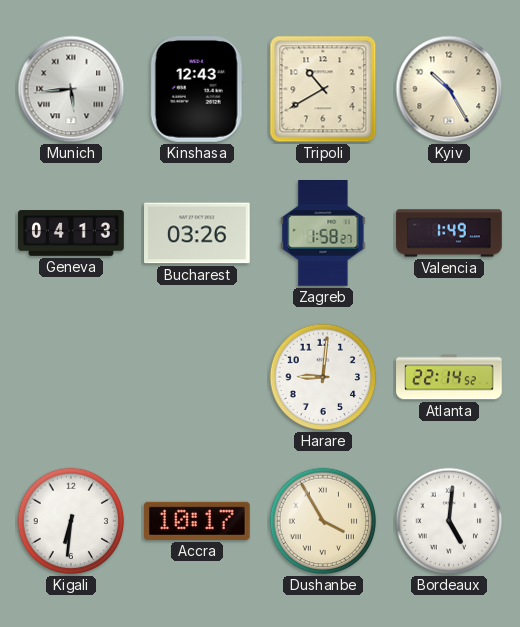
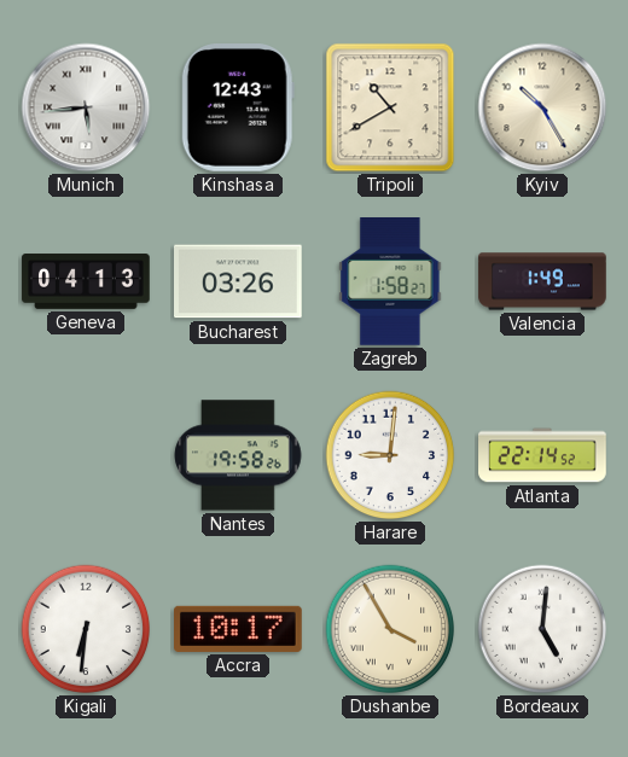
Nantes: none -> 19:58 (238, 455)
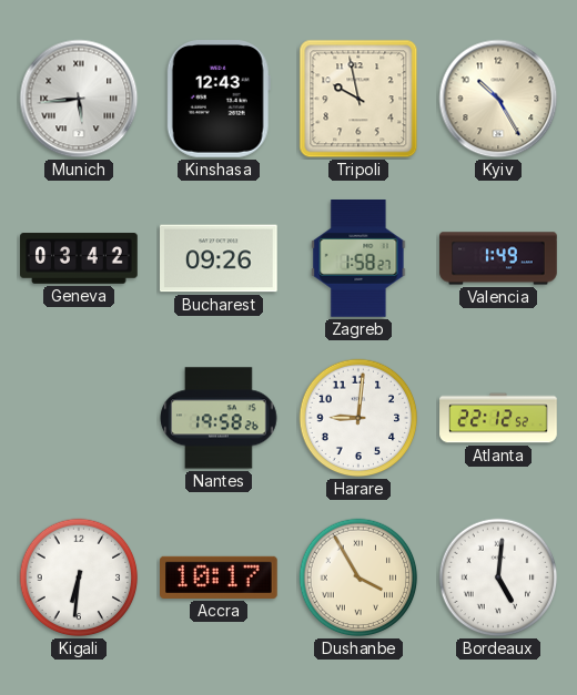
Tripoli: 10:40 -> 9:58 (358, 99)
Geneva: 04:13 -> 03:42 (79, 258)
Bucharest: 03:26 -> 09:26 (220, 258)
Atlanta: 22:14 -> 22:12 (498, 418)
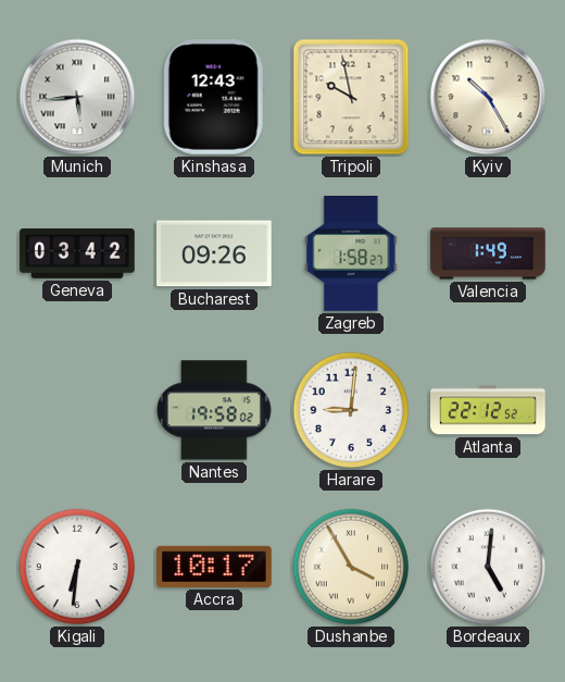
Nantes: 19:58:26 -> 19:58:02 (214, 410)
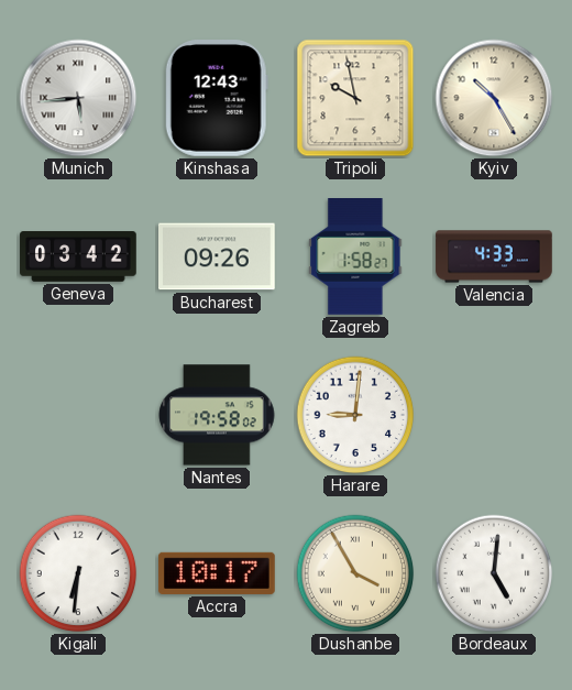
Valencia: 1:49 -> 4:33 (494, 256)
Atlanta: 22:12 -> none (488, 410)
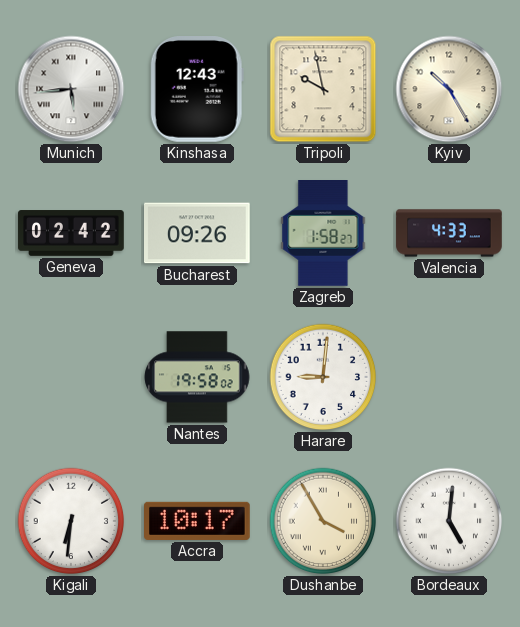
Geneva: 03:42 -> 02:42 (71, 233)
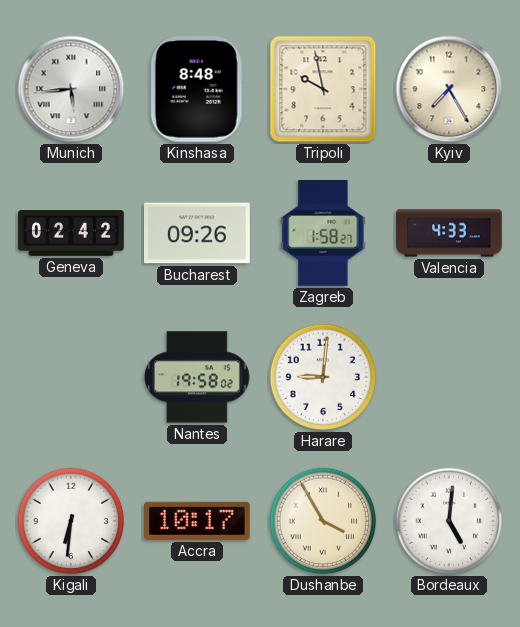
Kinshasa: 12:43 -> 8:48 (197, 90)
Kyiv: 10:25 -> 7:25 (449, 89)
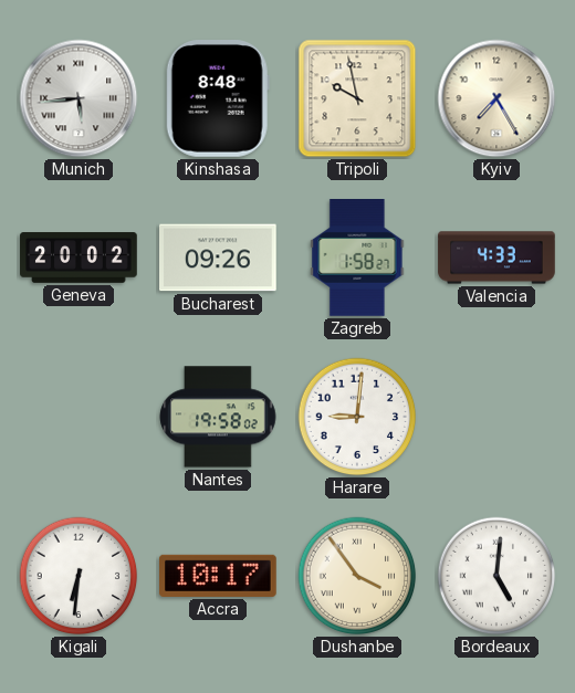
Geneva: 02:42 -> 20:02 (79, 258)
Dushanbe: 3:55 -> 3:54 (357, 576)
